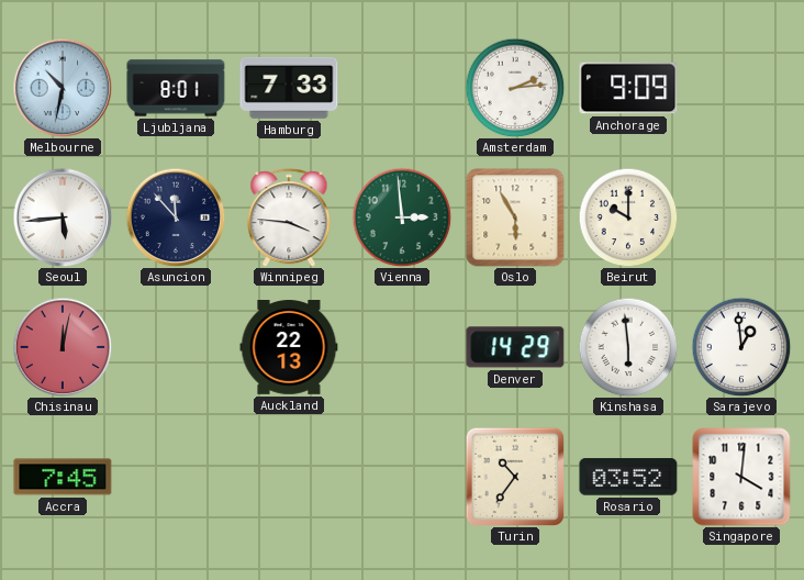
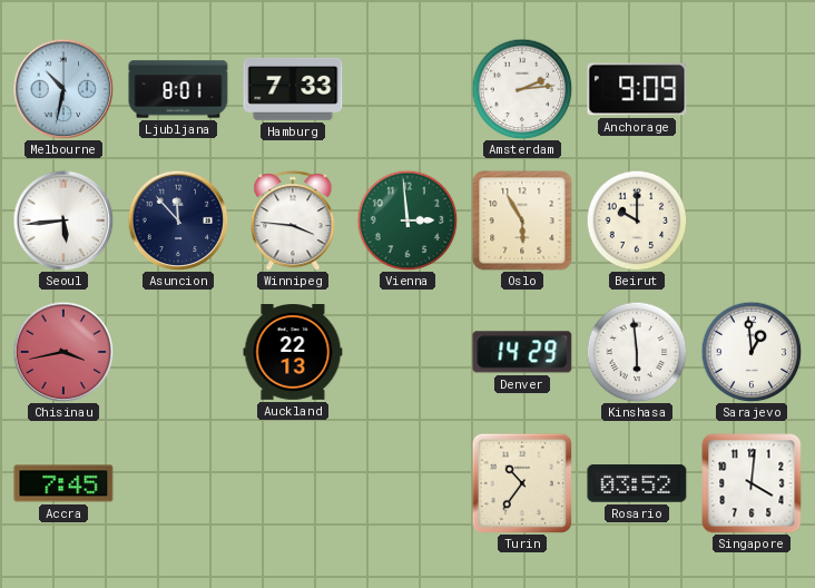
Chisinau: 12:02 -> 3:43 (63, 352)
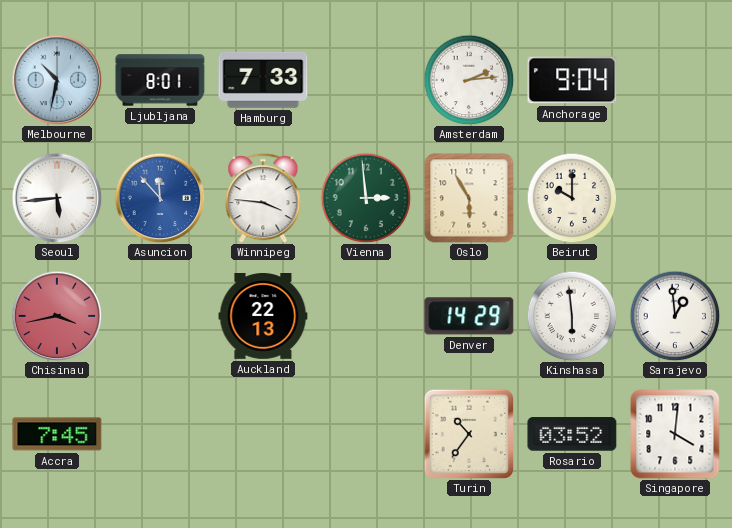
Anchorage: 9:09 -> 9:04 (572, 80)
Asuncion dial: navy -> blue (160, 198)
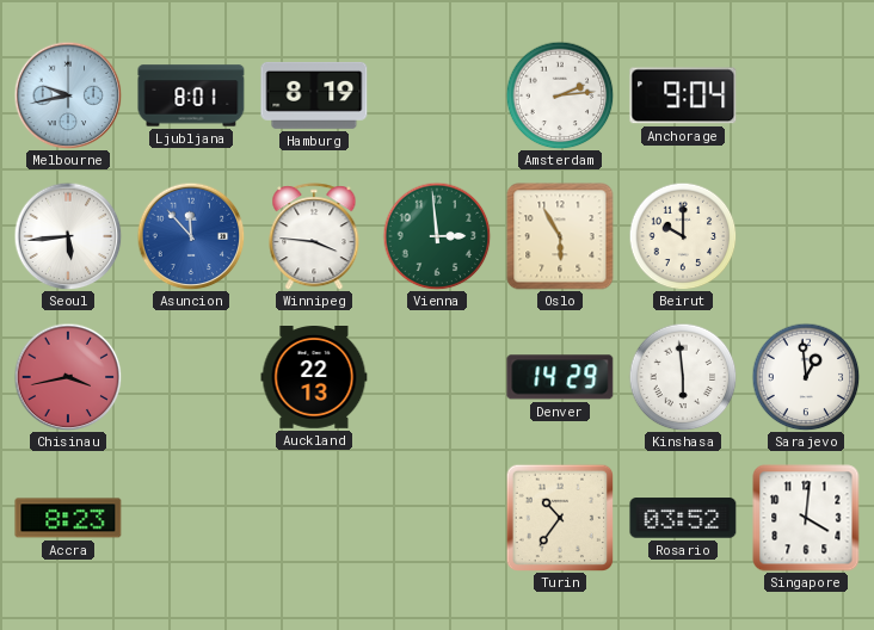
Melbourne: 10:32 -> 9:43 (68, 95)
Hamburg: 7:33 -> 8:19 (314, 95)
Accra: 7:45 -> 8:23 (68, 518)
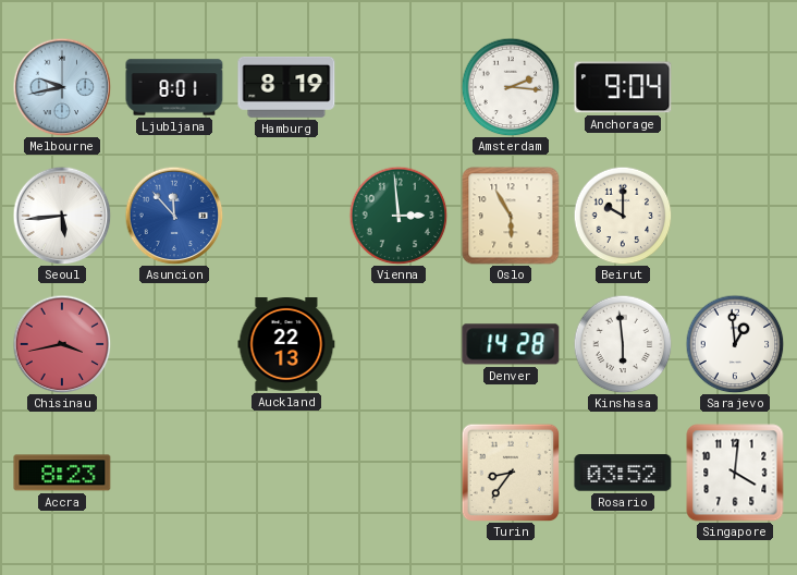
Amsterdam: 2:14 -> 2:16 (511, 87)
Winnipeg: 3:46 -> none (314, 236)
Denver: 14:29 -> 14:28 (511, 344)
Turin: 10:36 -> 8:36 (510, 472)
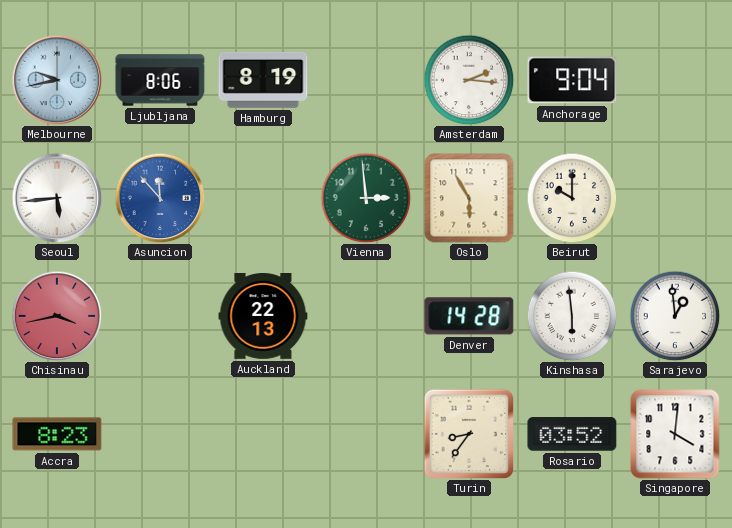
Ljubljana: 8:01 -> 8:06 (160, 80)
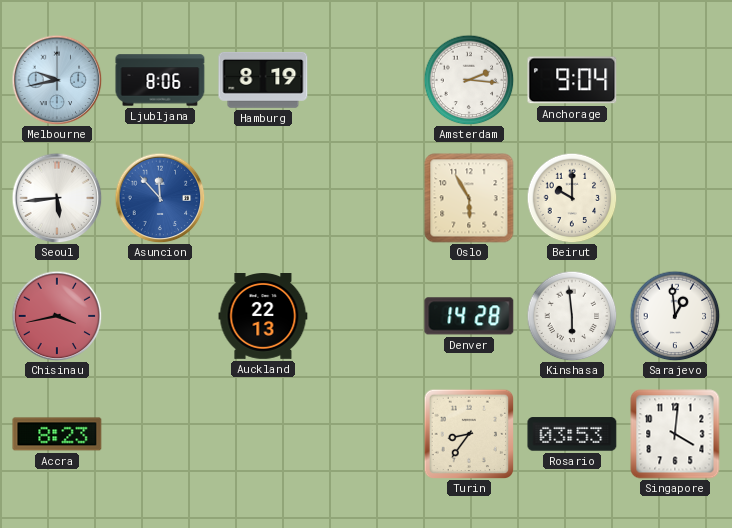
Vienna: 2:59 -> none (366, 198)
Rosario: 03:52 -> 03:53 (572, 434)
